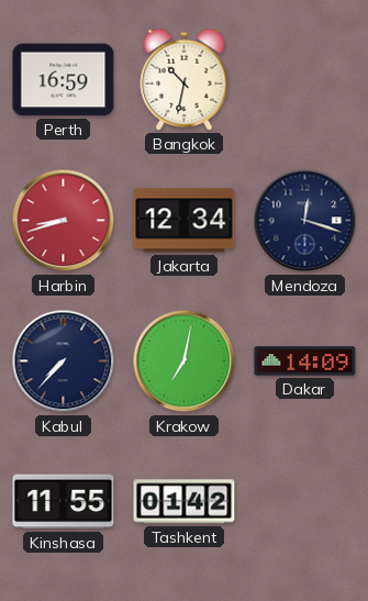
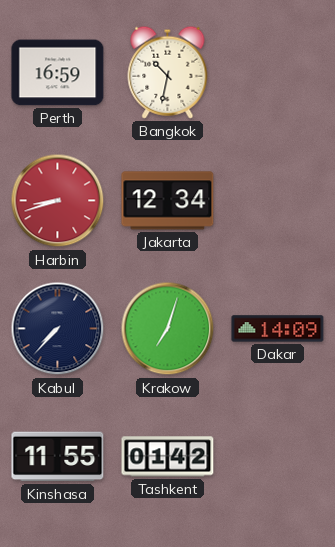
Mendoza: 12:18 -> none (305, 221)
Krakow: 7:02 -> 7:03 (168, 329)
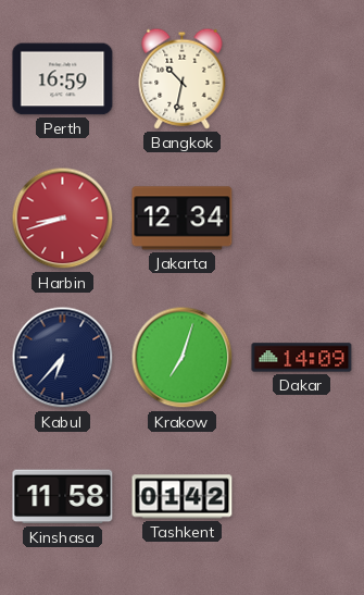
Kabul: 7:37 -> 6:37 (63, 358)
Kinshasa: 11:55 -> 11:58 (63, 497)
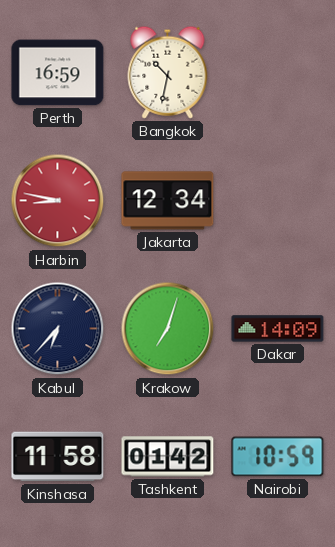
Harbin: 8:42 -> 8:47 (58, 201)
Nairobi: none -> 10:59 (278, 457)
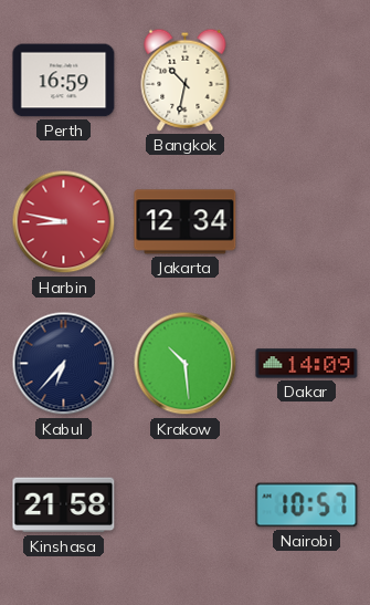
Krakow: 7:03 -> 10:29 (186, 364)
Kinshasa: 11:58 -> 21:58 (64, 505)
Tashkent: 01:42 -> none (168, 457)
Nairobi: 10:59 -> 10:57 (307, 505)
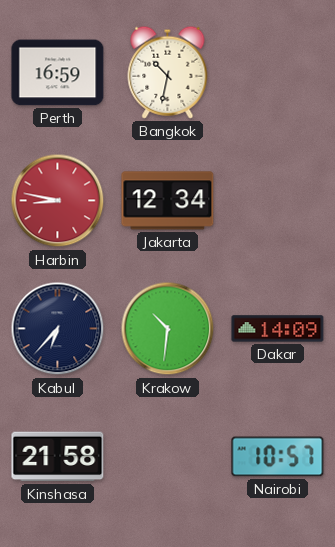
Krakow: 10:29 -> 10:31 (168, 329)
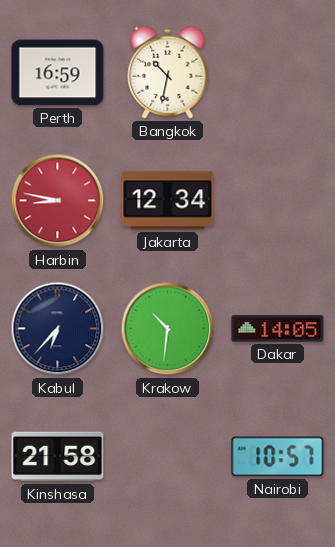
Dakar: 14:09 -> 14:05 (278, 329)
